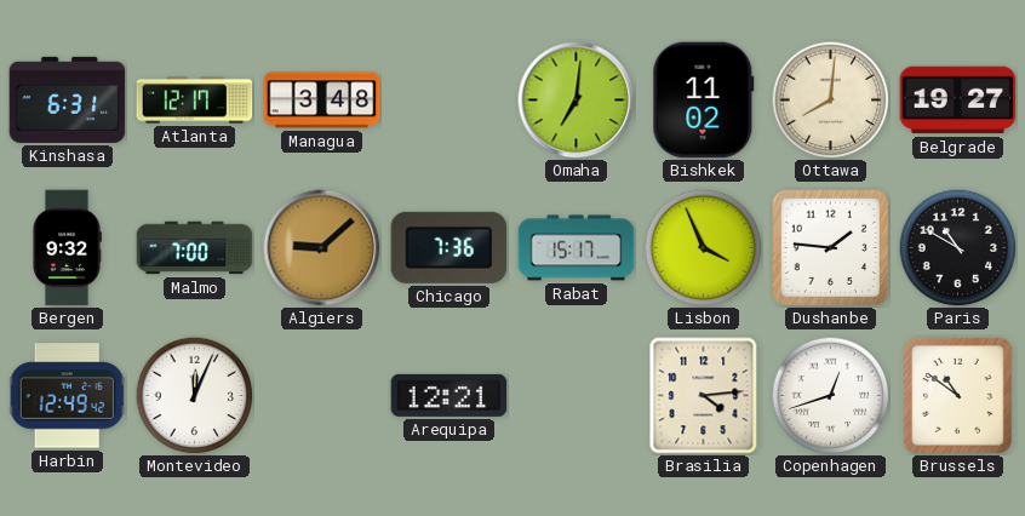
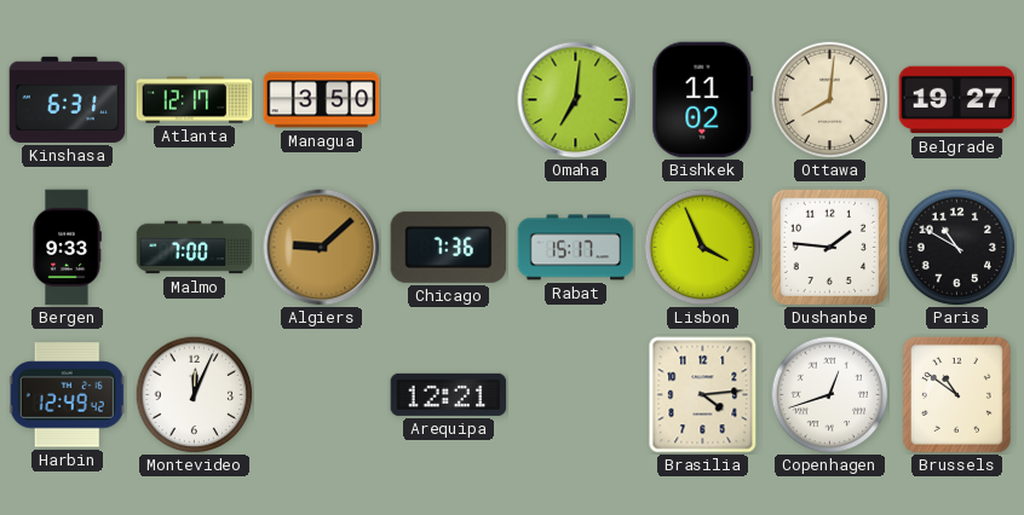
Managua: 3:48 -> 3:50 (322, 100)
Bergen: 9:32 -> 9:33 (67, 248)
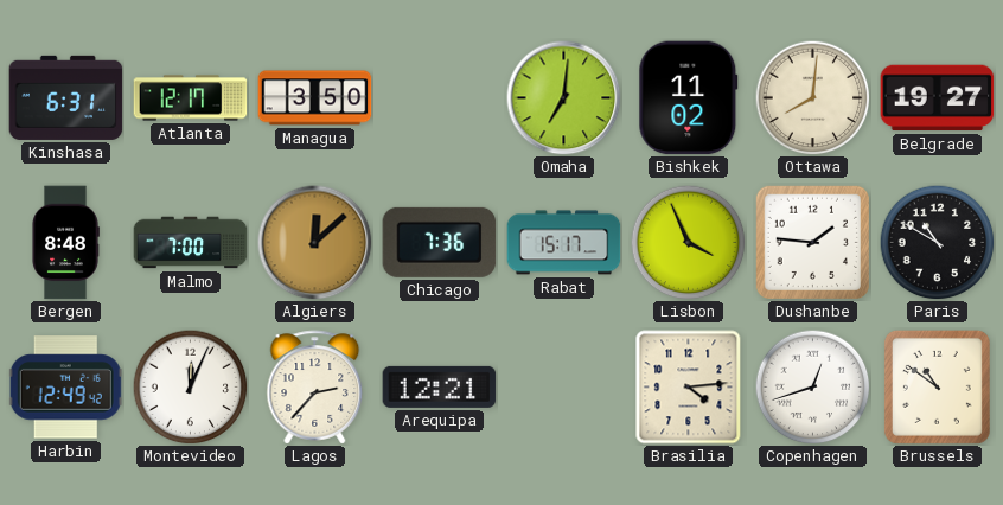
Bergen: 9:33 -> 8:48 (65, 243)
Algiers: 9:08 -> 12:08 (315, 243)
Lagos: none -> 2:37 (315, 388)
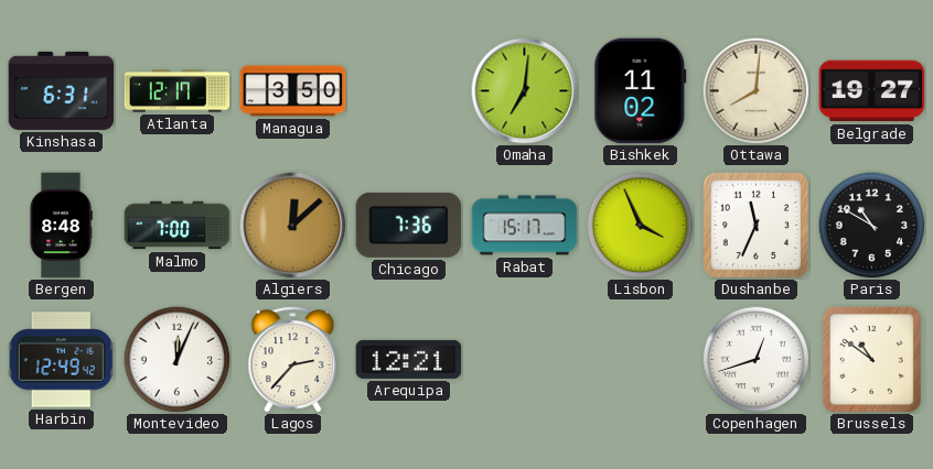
Dushanbe: 1:46 -> 11:34 (755, 225)
Brasilia: 4:14 -> none (689, 388)
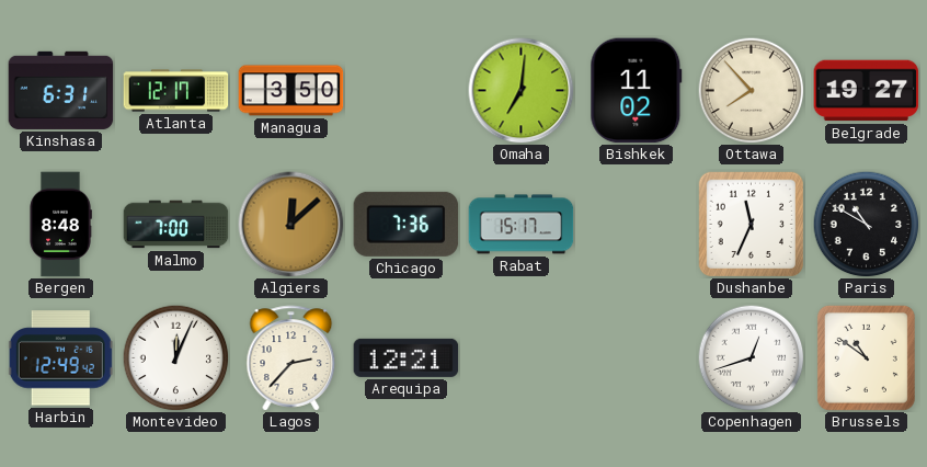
Ottawa: 8:01 -> 7:53 (751, 90)
Lisbon: 3:56 -> none (640, 225)
